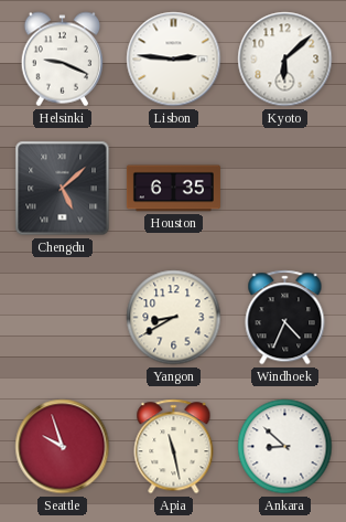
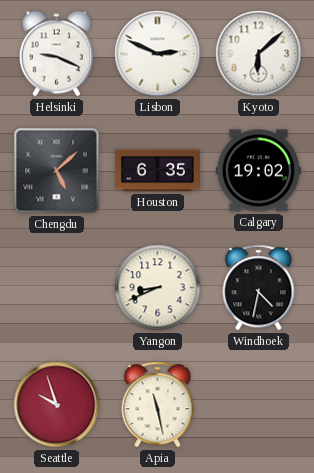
Lisbon: 2:46 -> 2:49 (158, 54)
Calgary: none -> 19:02 (258, 171)
Yangon: 8:40 -> 8:41 (158, 288)
Windhoek: 4:34 -> 4:32 (259, 288)
Ankara: 8:52 -> none (285, 447)
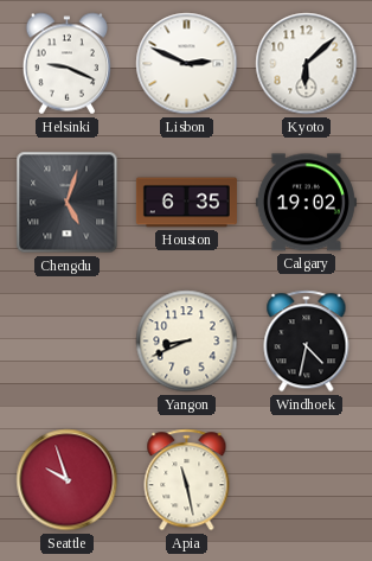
Chengdu: 5:08 -> 5:03 (68, 203)
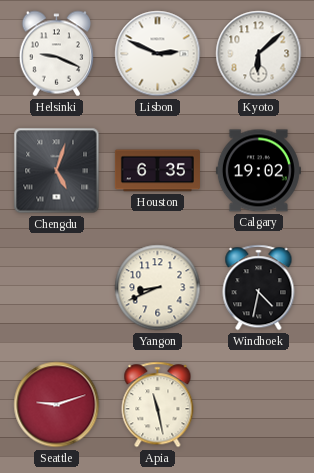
Seattle: 9:57 -> 9:12 (57, 405)
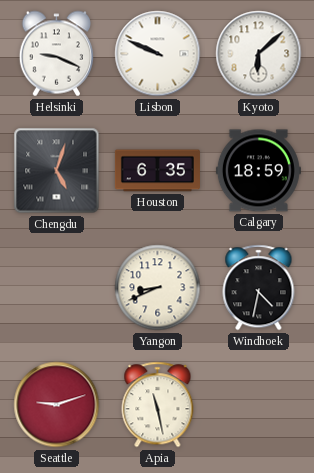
Lisbon: 2:49 -> 9:49 (158, 54)
Calgary: 19:02 -> 18:59 (258, 171)
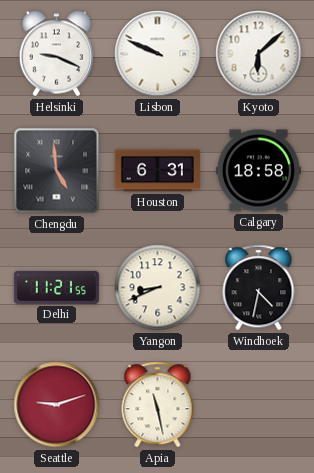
Chengdu: 5:03 -> 4:59 (57, 171)
Houston: 6:35 -> 6:31 (157, 171)
Calgary: 18:59 -> 18:58 (258, 171)
Delhi: none -> 11:21 (56, 287)
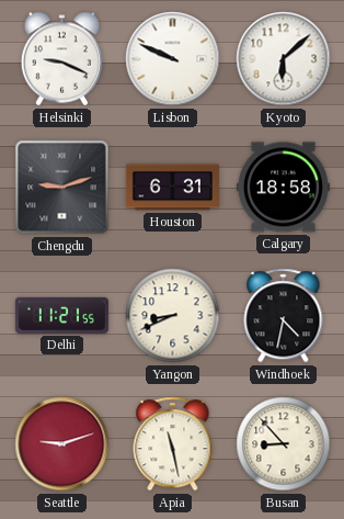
Chengdu: 4:59 -> 9:12 (62, 188)
Busan: none -> 8:53 (284, 444)
